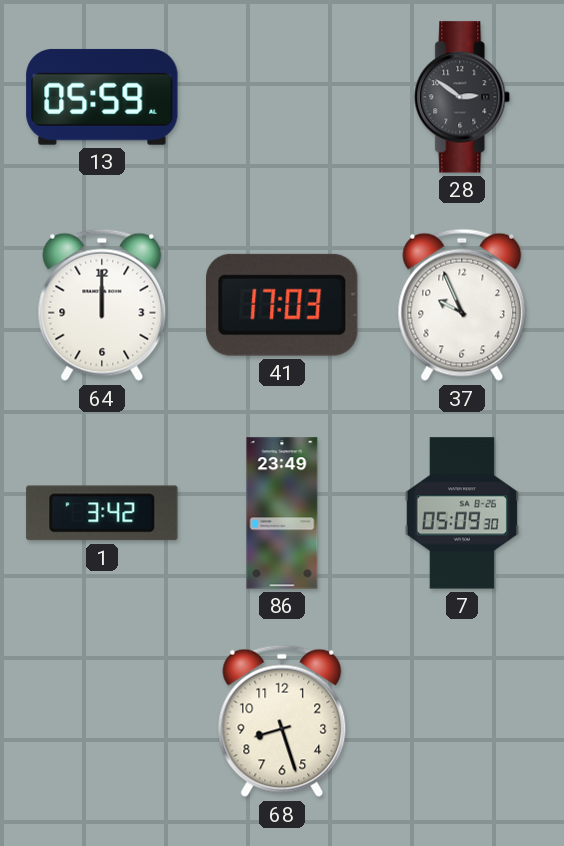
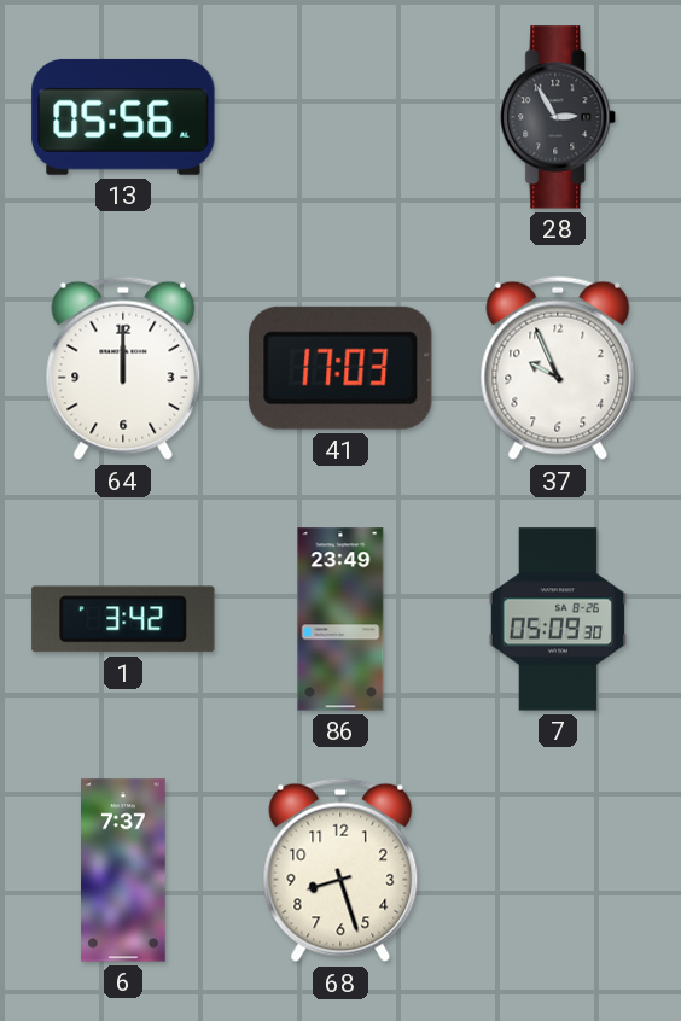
13: 05:59 -> 05:56 (123, 117)
28: 2:51 -> 2:55 (559, 117)
6: none -> 7:37 (124, 870)
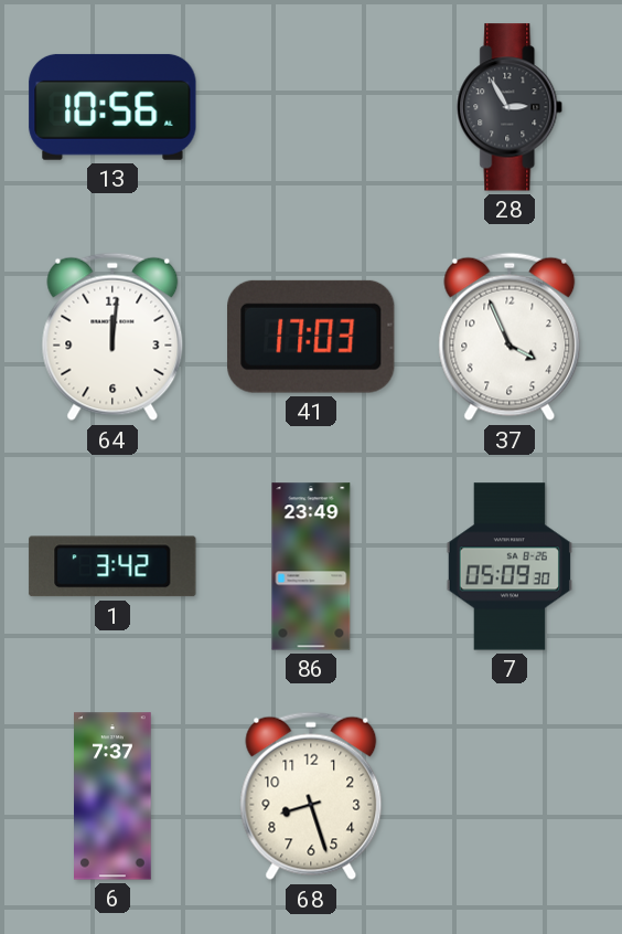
13: 05:56 -> 10:56 (112, 107)
64: 12:00 -> 12:01 (112, 337)
37: 9:56 -> 3:56 (510, 337)
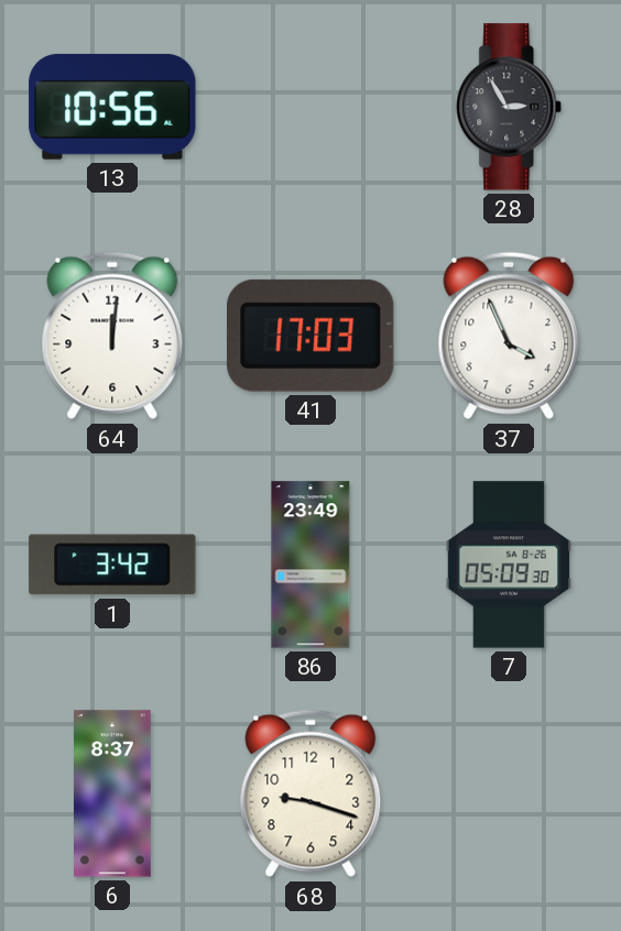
6: 7:37 -> 8:37 (113, 793)
68: 8:27 -> 9:18 (310, 793)
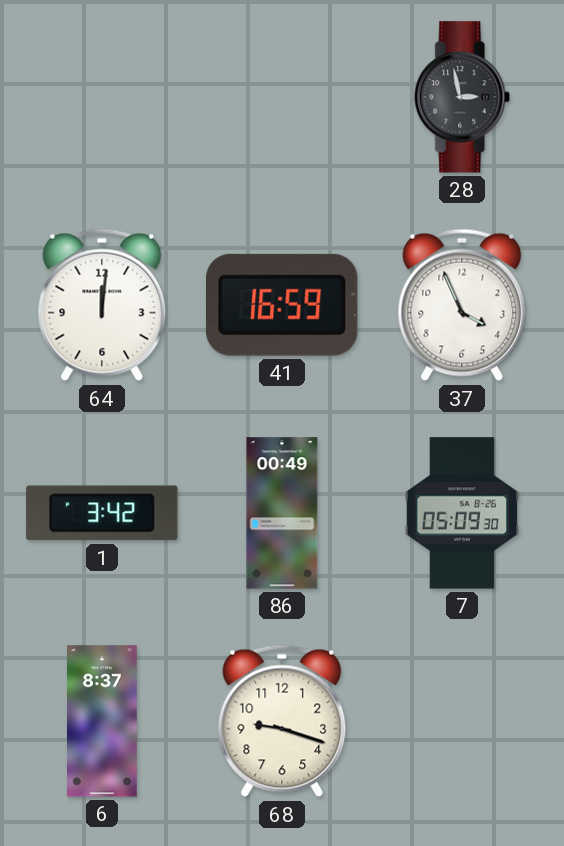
13: 10:56 -> none (112, 107)
28: 2:55 -> 2:58 (463, 97)
41: 17:03 -> 16:59 (283, 305)
86: 23:49 -> 00:49 (282, 513)
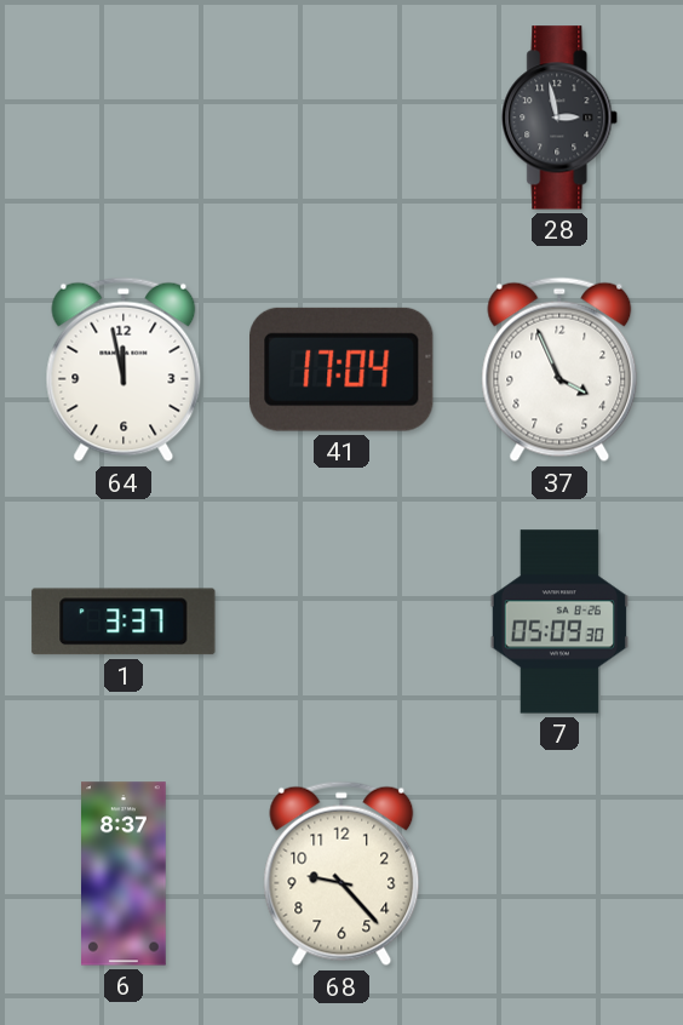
64: 12:01 -> 11:58 (124, 370)
41: 16:59 -> 17:04 (343, 370)
1: 3:42 -> 3:37 (124, 622)
86: 00:49 -> none (282, 513)
68: 9:18 -> 9:23 (342, 874)
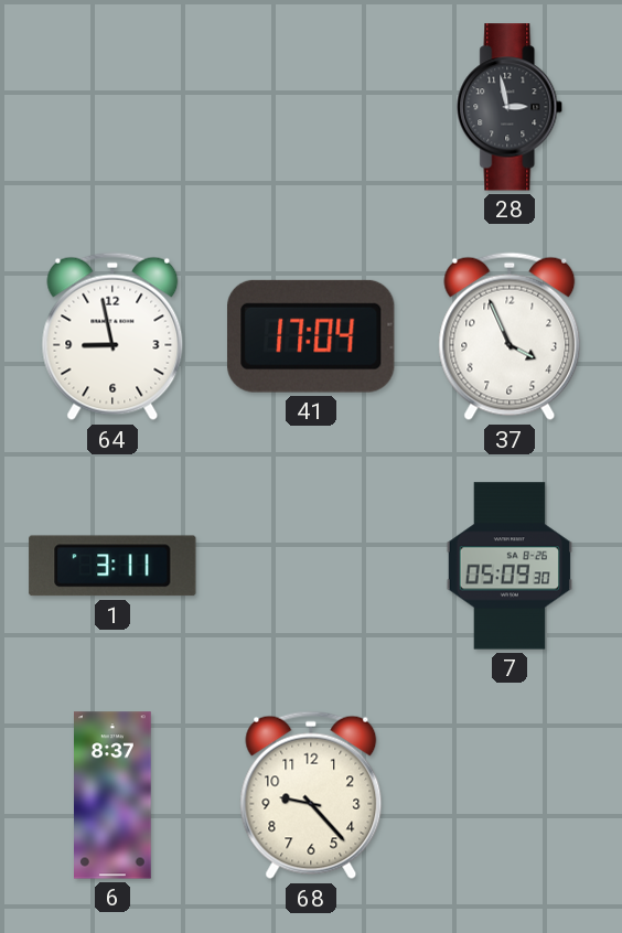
64: 11:58 -> 8:58 (112, 336)
1: 3:37 -> 3:11 (112, 566)
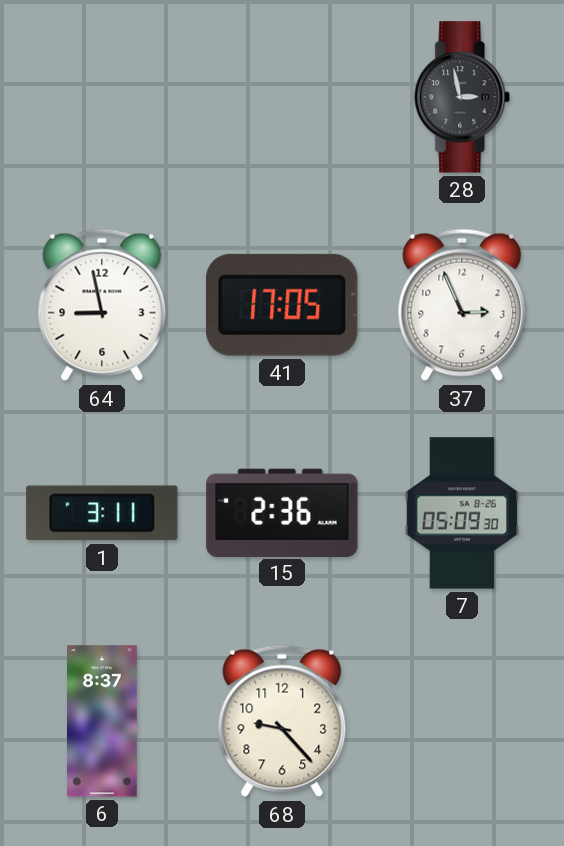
41: 17:04 -> 17:05 (283, 305)
37: 3:56 -> 2:56 (462, 305)
15: none -> 2:36 (282, 512)
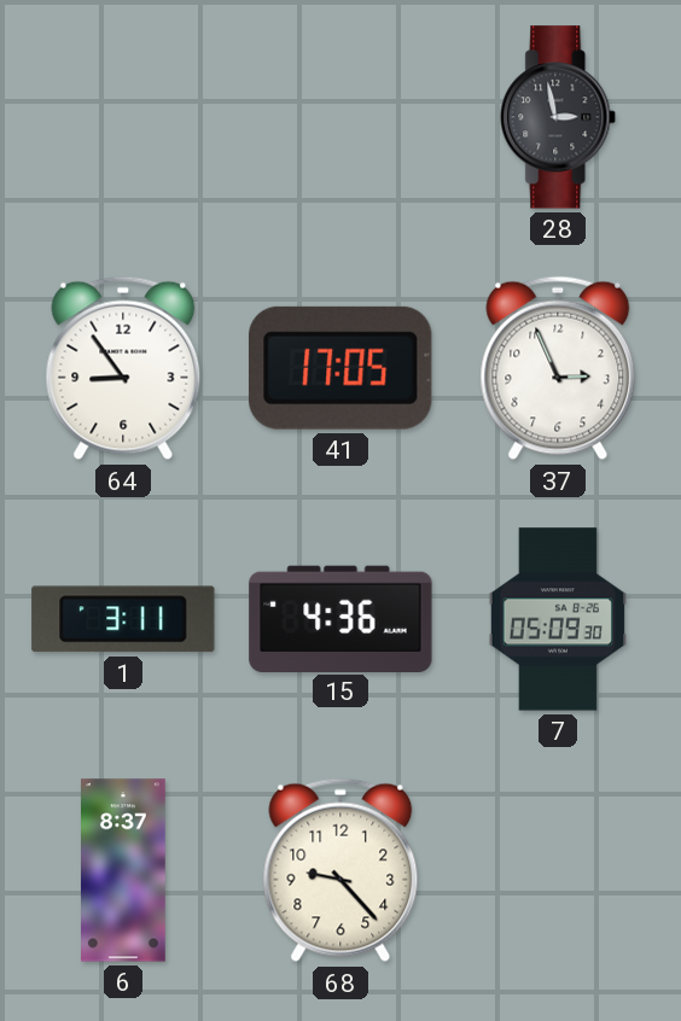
64: 8:58 -> 8:54 (123, 368)
15: 2:36 -> 4:36 (340, 618)
